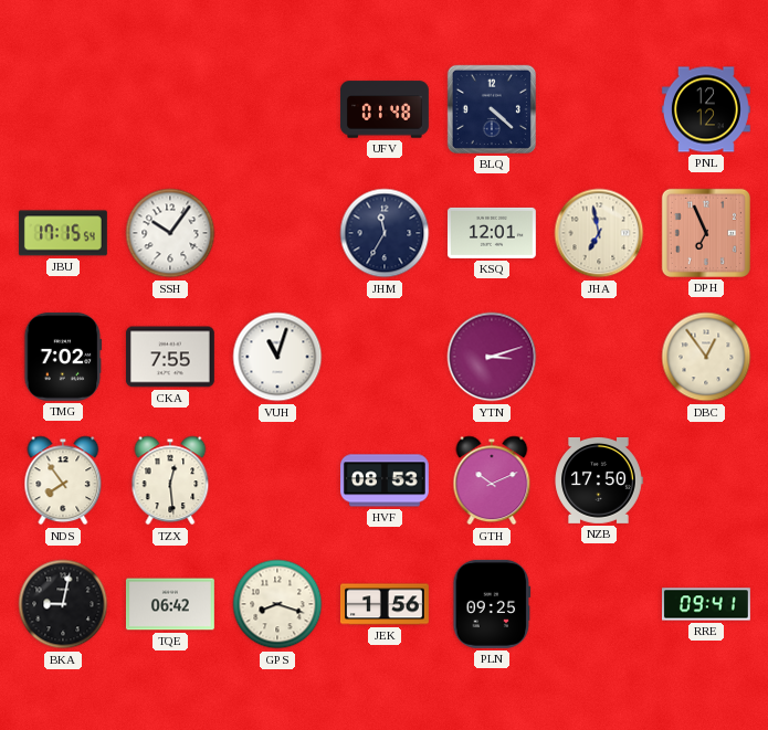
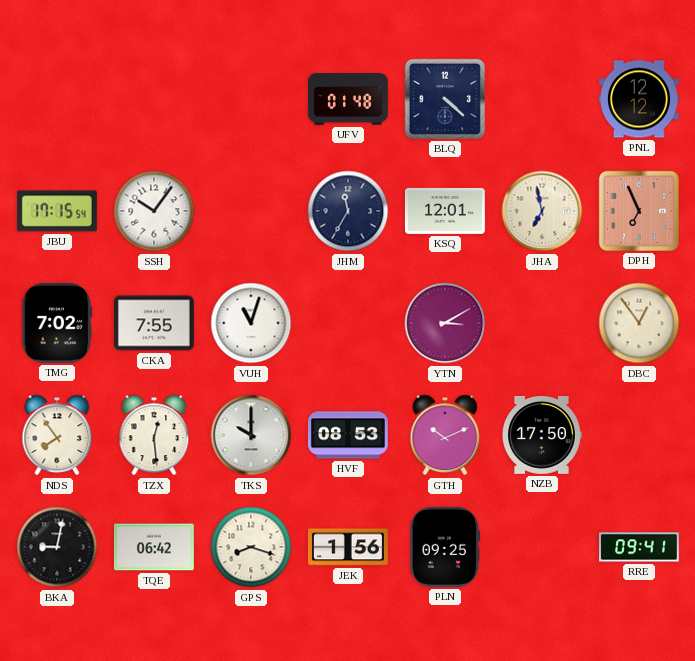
YTN: 3:12 -> 3:10 (445, 323)
TKS: none -> 10:00 (251, 435)
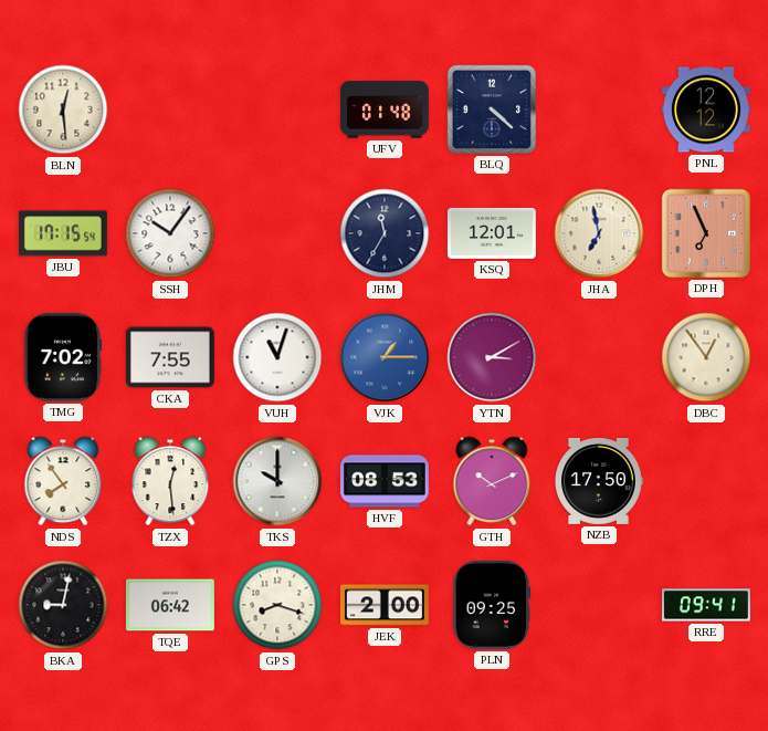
BLN: none -> 12:29 (63, 109)
VJK: none -> 1:15 (385, 357)
JEK: 1:56 -> 2:00 (385, 605)
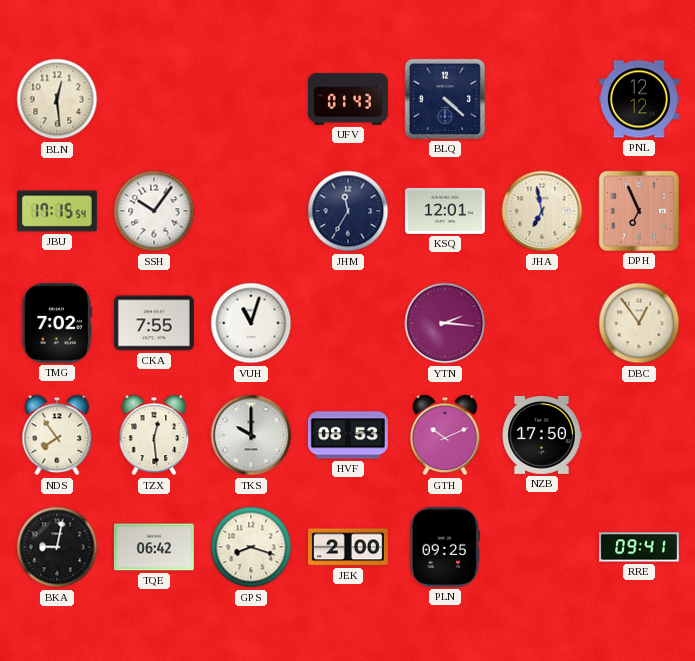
UFV: 01:48 -> 01:43 (348, 99)
VJK: 1:15 -> none (385, 357)
YTN: 3:10 -> 2:16 (445, 323)
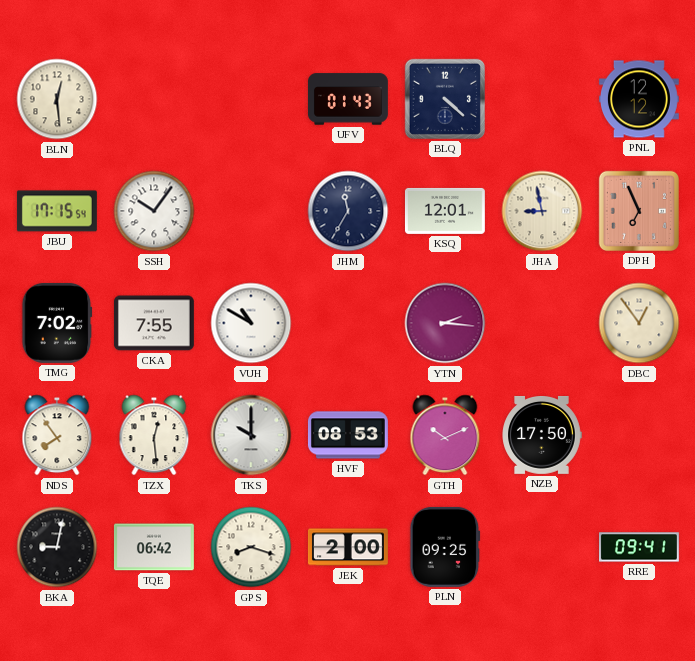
JHA: 6:58 -> 8:58 (542, 211)
VUH: 11:03 -> 10:50 (251, 323)
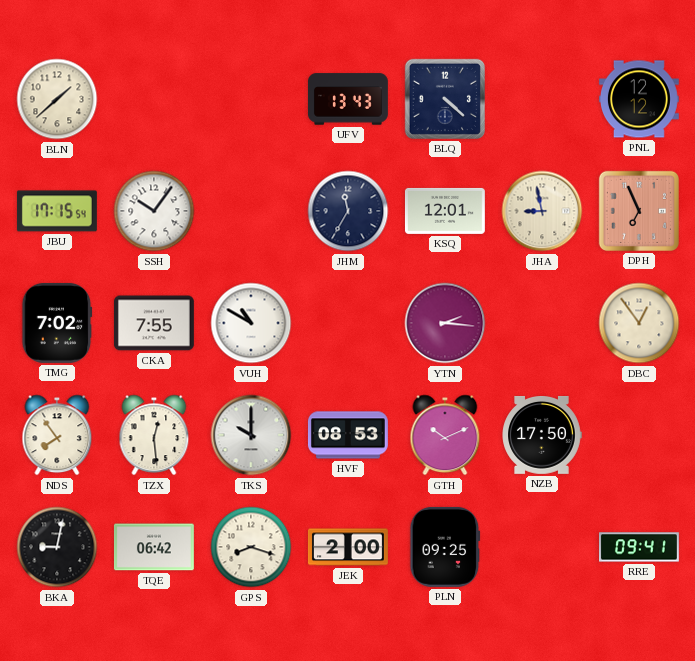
BLN: 12:29 -> 1:38 (57, 99)
UFV: 01:43 -> 13:43 (348, 99)
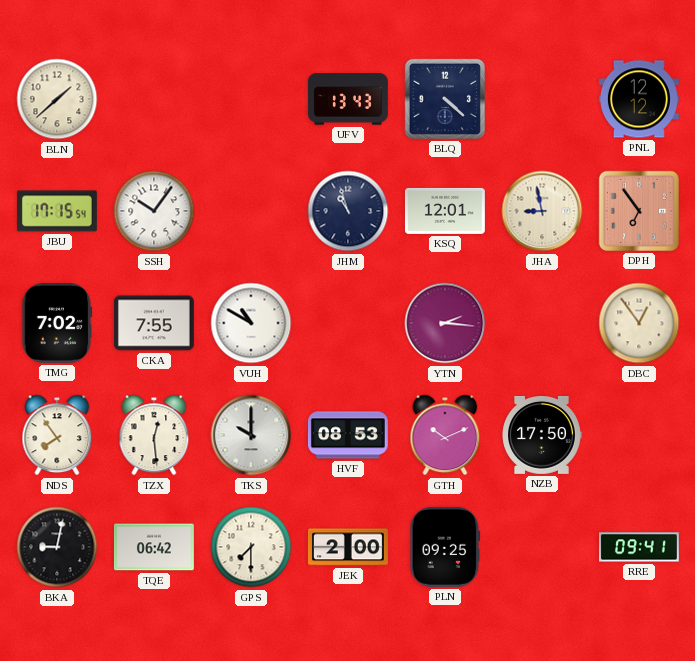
JHM: 11:35 -> 10:57 (348, 211)
DPH: 6:56 -> 6:54 (639, 211)
GPS: 8:18 -> 7:30 (251, 547)
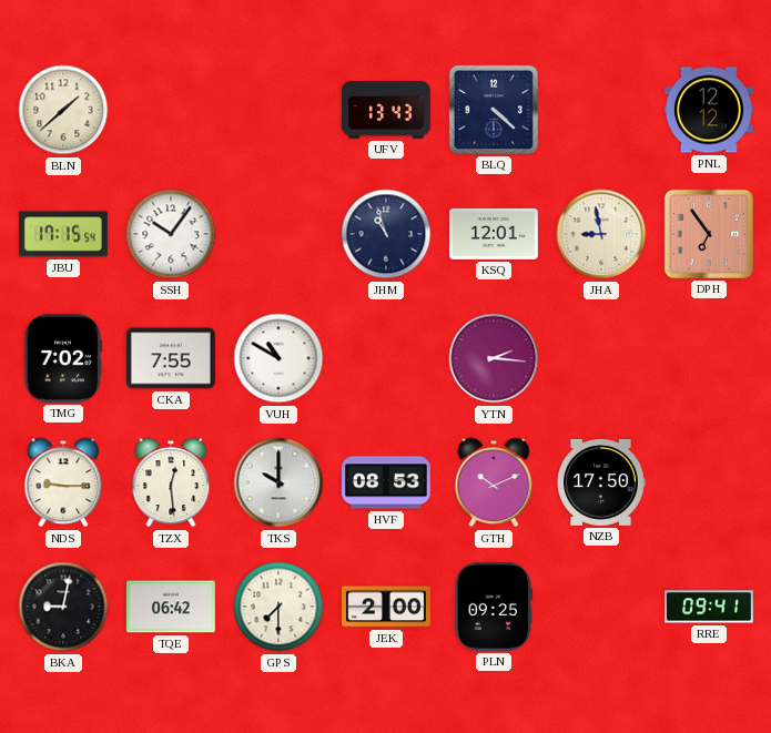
DBC: 12:54 -> none (639, 323)
NDS: 7:54 -> 9:15 (63, 482)
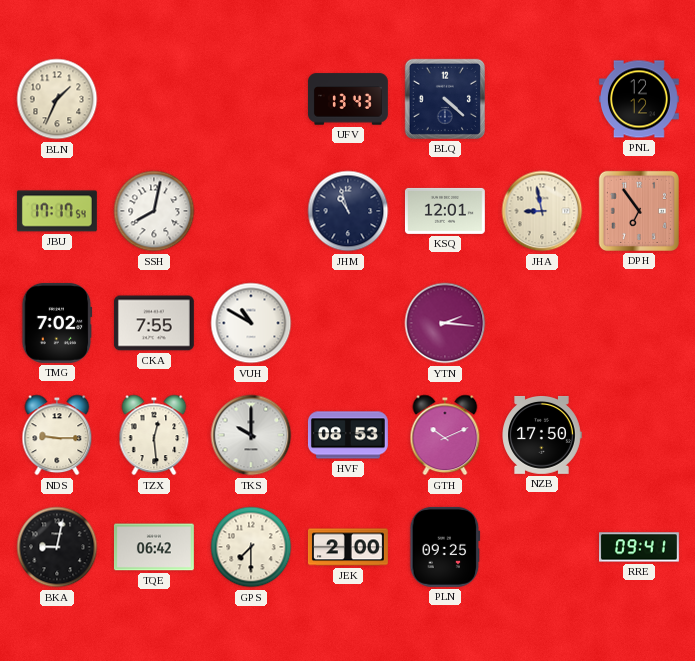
BLN: 1:38 -> 1:34 (57, 99)
JBU: 17:15 -> 17:17 (57, 211)
SSH: 10:06 -> 8:02 (154, 211)
